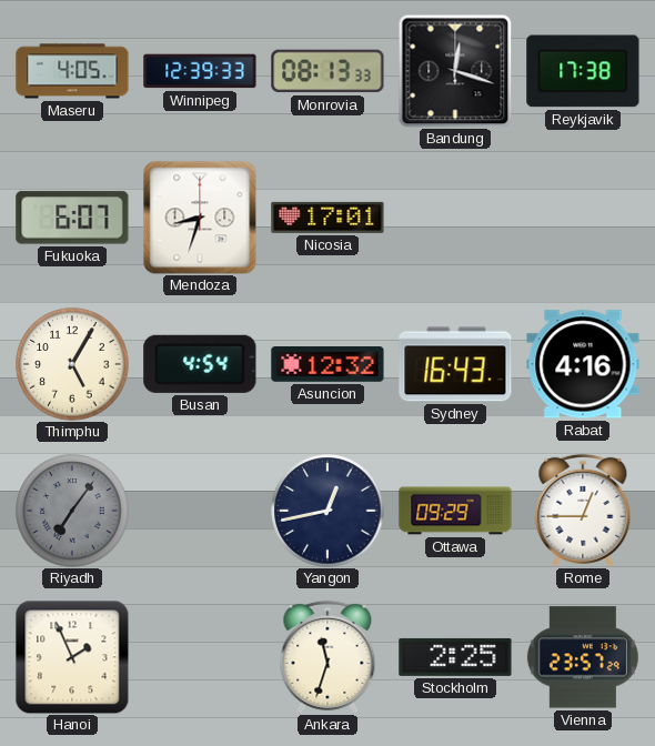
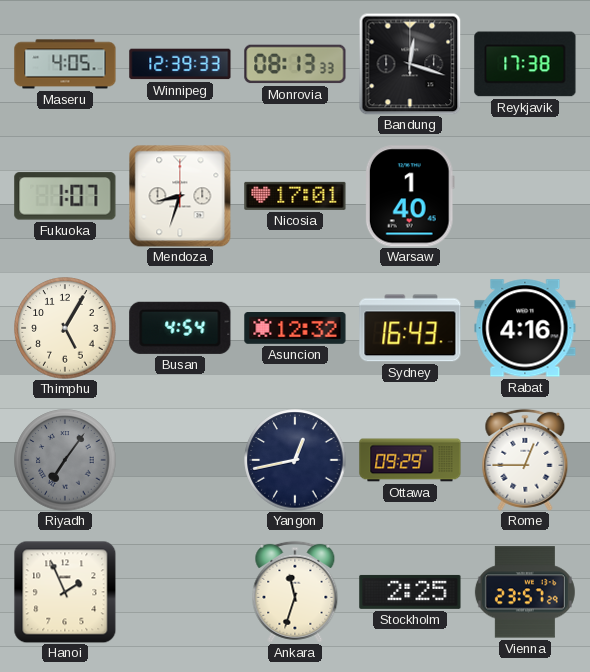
Fukuoka: 6:07 -> 1:07 (65, 196)
Warsaw: none -> 1:40 (410, 196)
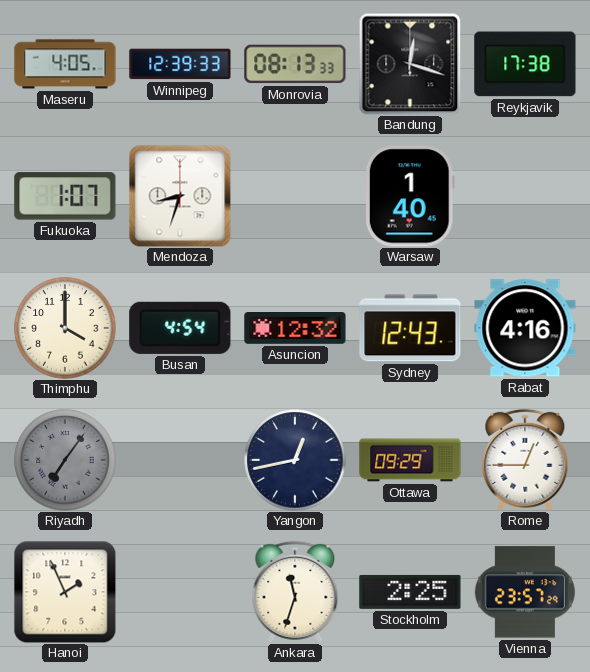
Nicosia: 17:01 -> none (295, 196)
Thimphu: 5:05 -> 4:00 (65, 328)
Sydney: 16:43 -> 12:43 (410, 328)
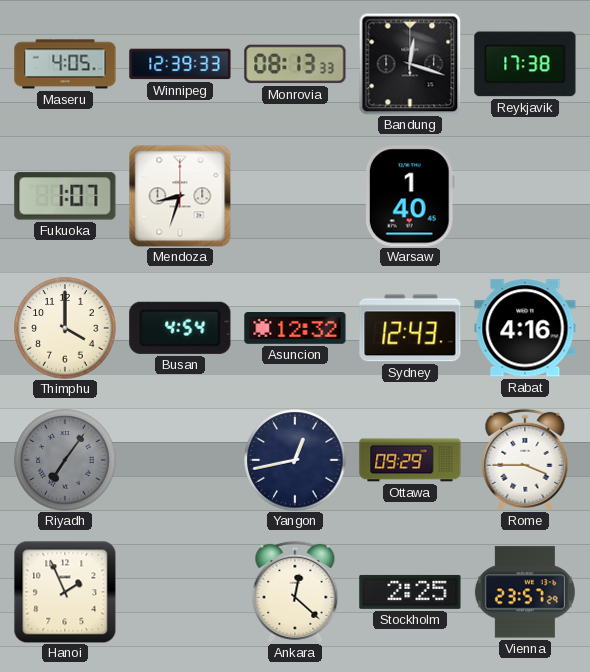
Rome: 12:45 -> 3:45 (525, 460)
Ankara: 11:33 -> 12:22 (295, 592)
